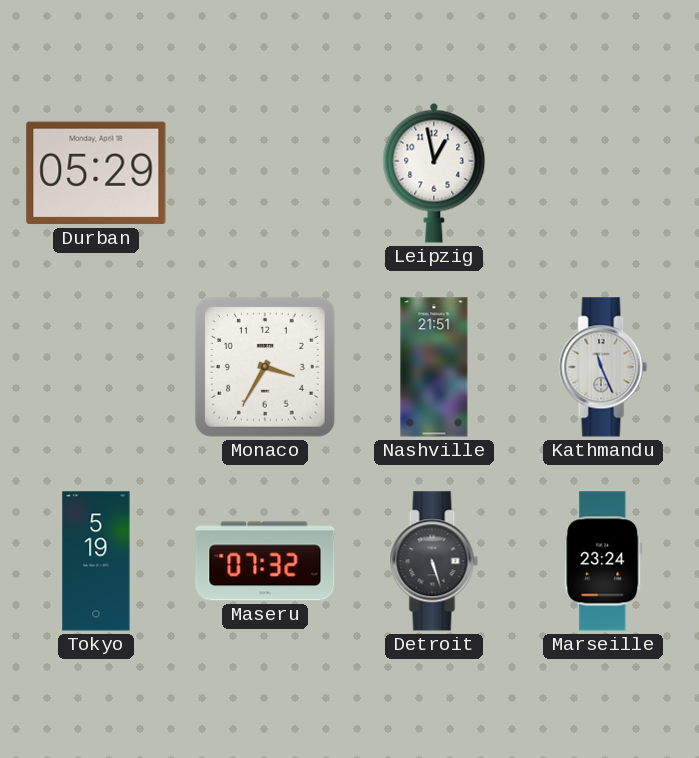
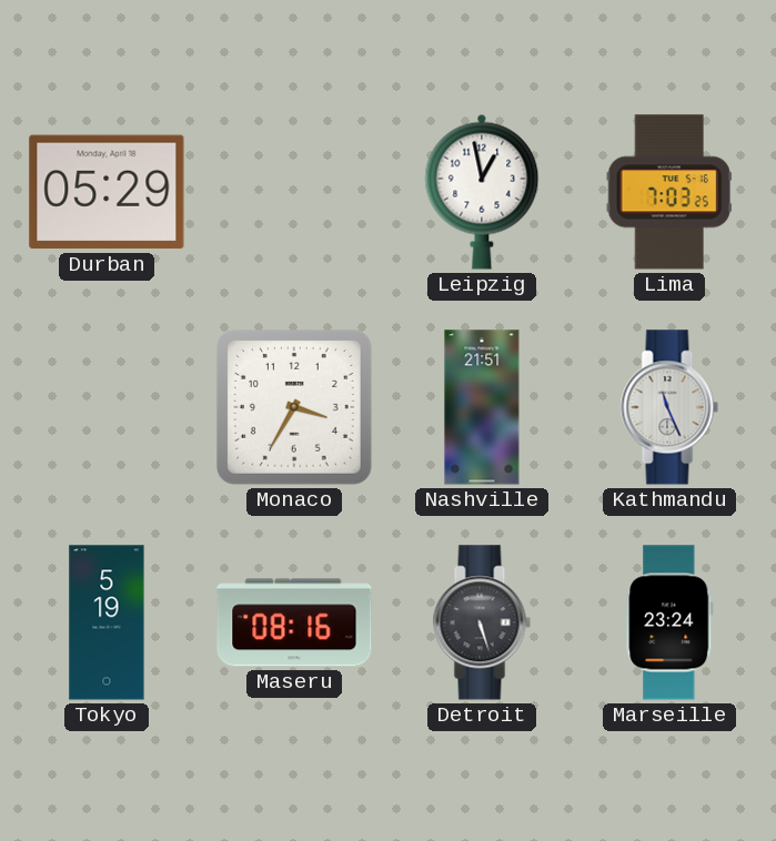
Lima: none -> 7:03 (669, 192)
Maseru: 07:32 -> 08:16 (294, 622)
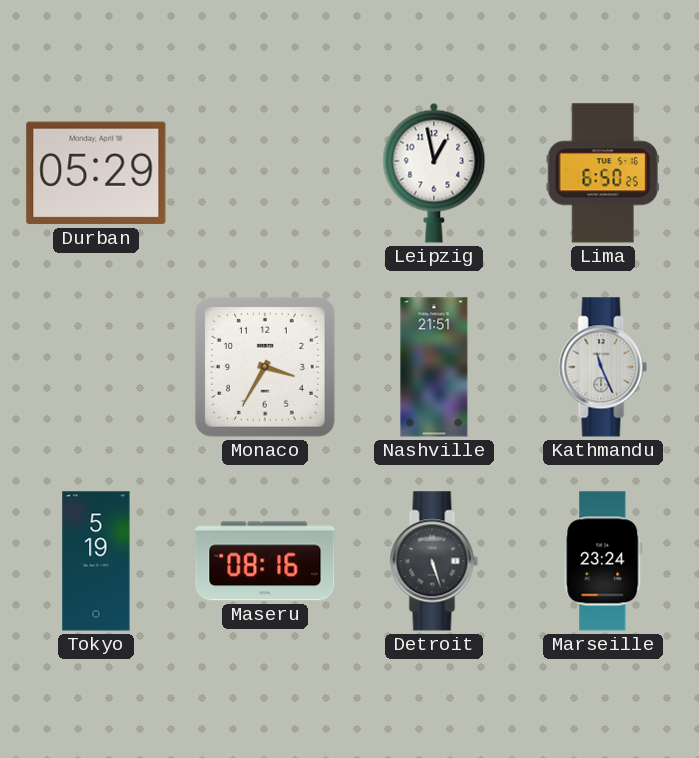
Lima: 7:03 -> 6:50 (603, 173)
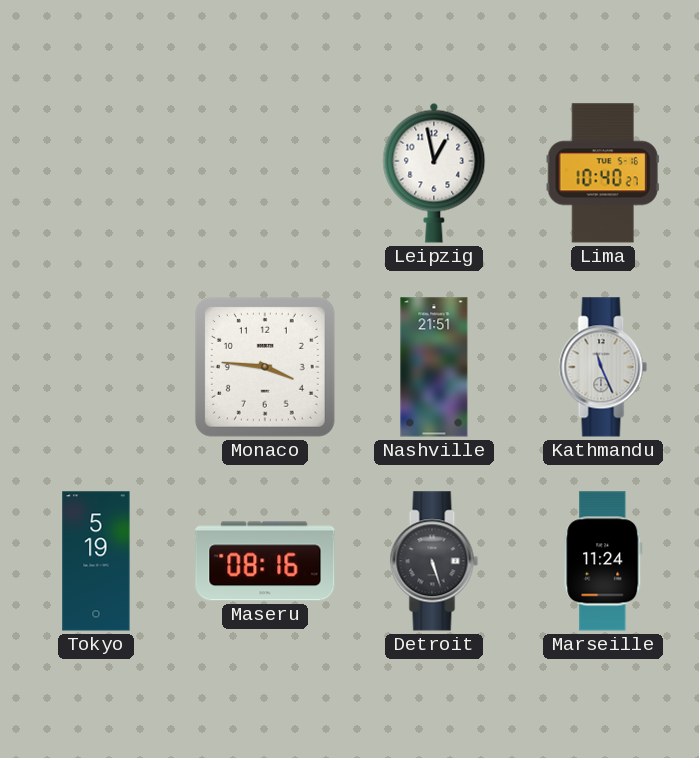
Durban: 05:29 -> none (96, 173)
Lima: 6:50 -> 10:40 (603, 173)
Monaco: 3:35 -> 3:46 (265, 367)
Marseille: 23:24 -> 11:24 (603, 561)
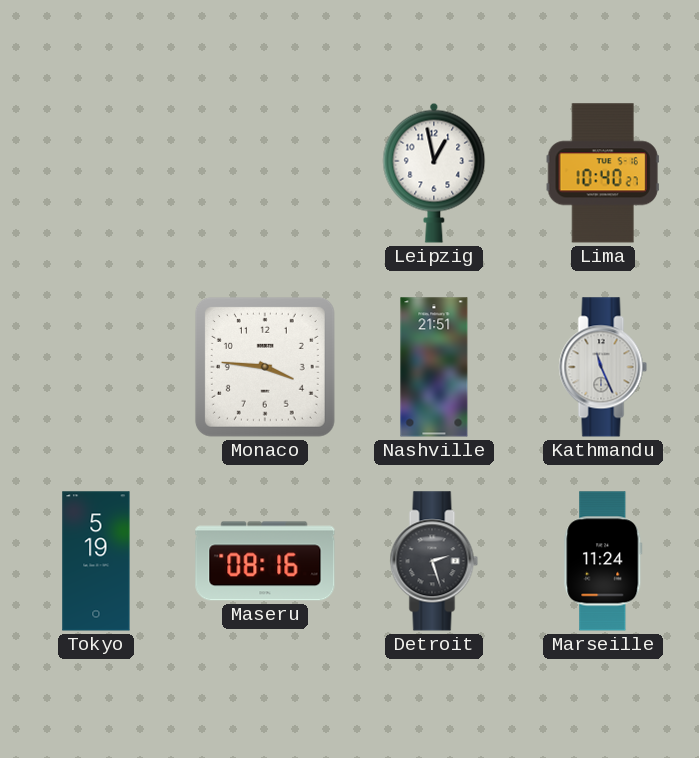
Detroit: 5:27 -> 2:27 (434, 561)
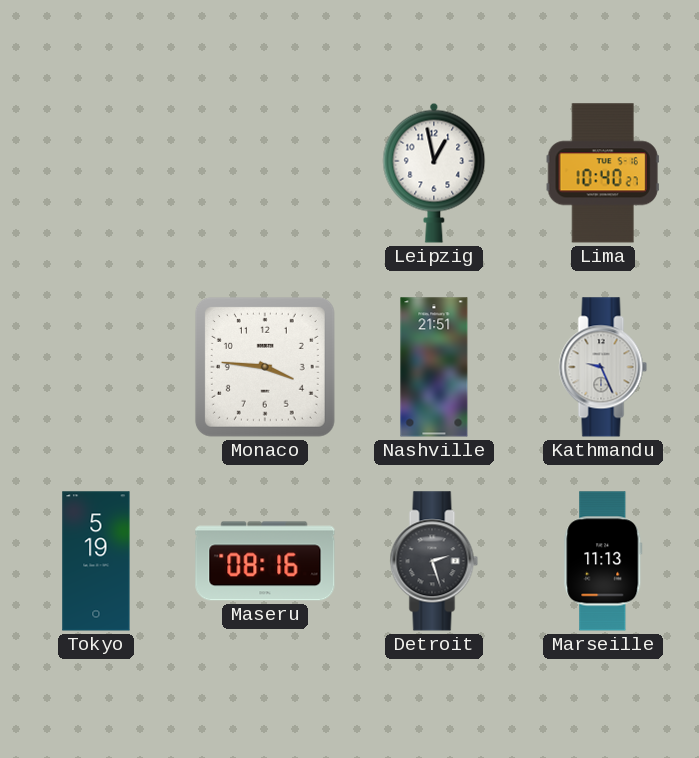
Kathmandu: 11:26 -> 9:26 (603, 367)
Marseille: 11:24 -> 11:13 (603, 561)
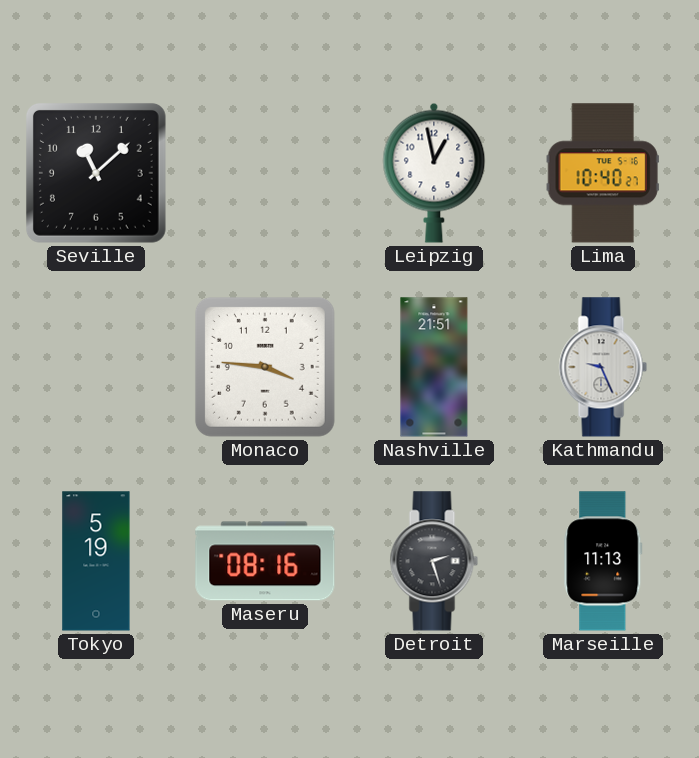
Seville: none -> 11:08 (96, 173)
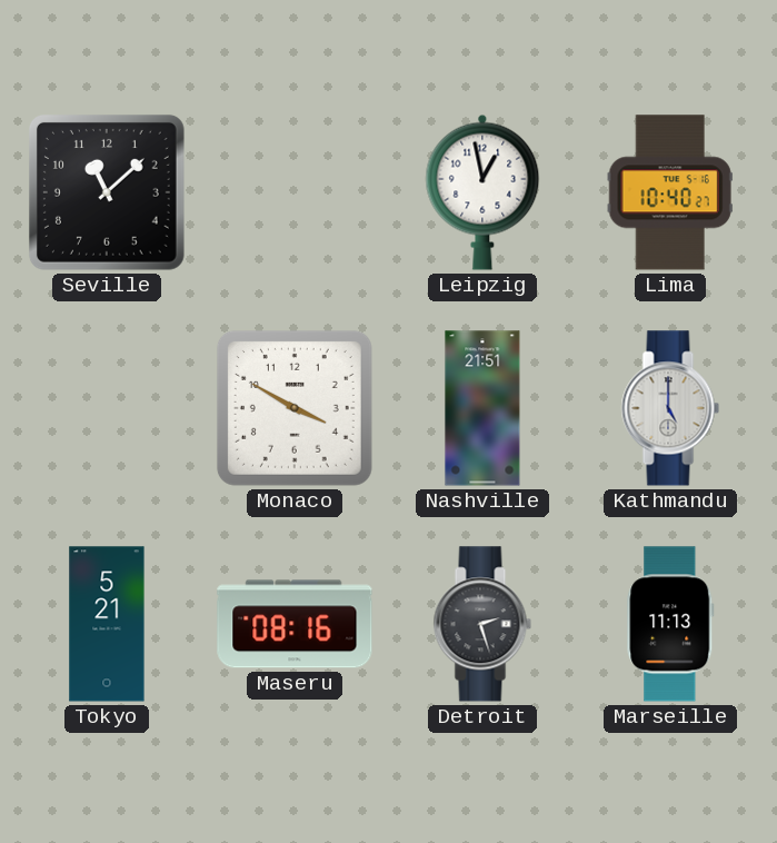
Monaco: 3:46 -> 3:50 (295, 408)
Kathmandu: 9:26 -> 5:00 (670, 408)
Tokyo: 5:19 -> 5:21 (107, 624)
